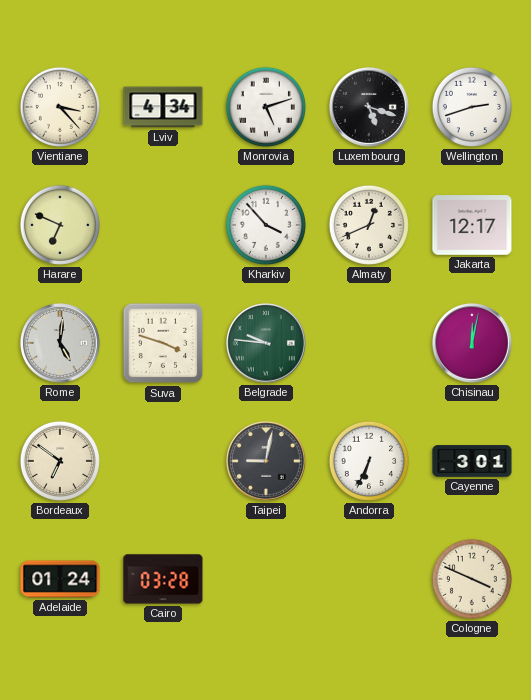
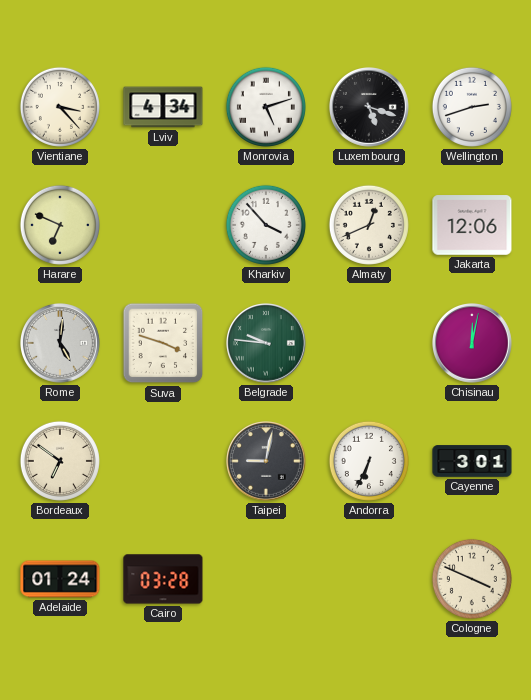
Jakarta: 12:17 -> 12:06 (472, 225)
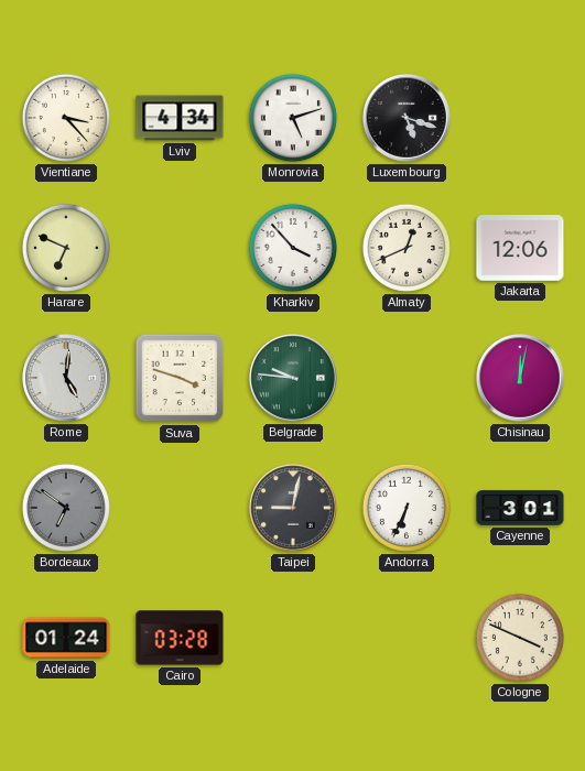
Wellington: 2:42 -> none (472, 107)
Bordeaux dial: cream -> grey (66, 508)
